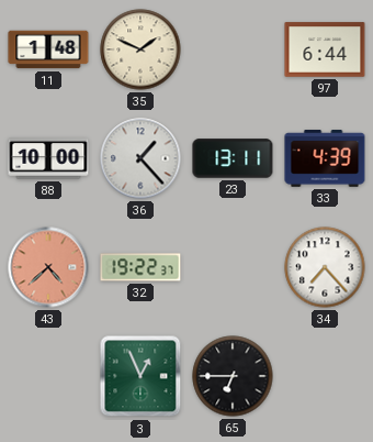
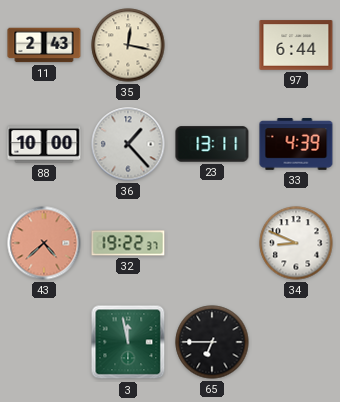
11: 1:48 -> 2:43 (44, 45)
35: 1:49 -> 12:17 (128, 45)
34: 7:23 -> 8:49 (296, 243)
3: 12:56 -> 11:58 (128, 342)
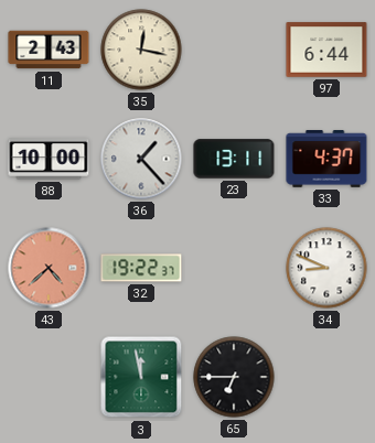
33: 4:39 -> 4:37 (326, 159)
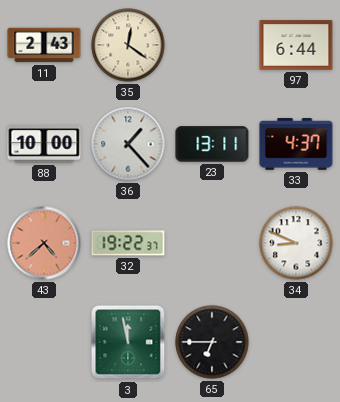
35: 12:17 -> 12:21 (128, 45)
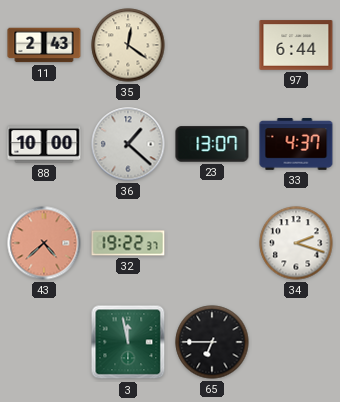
36: 1:23 -> 1:22 (128, 144)
23: 13:11 -> 13:07 (212, 144)
34: 8:49 -> 2:18 (296, 243)
